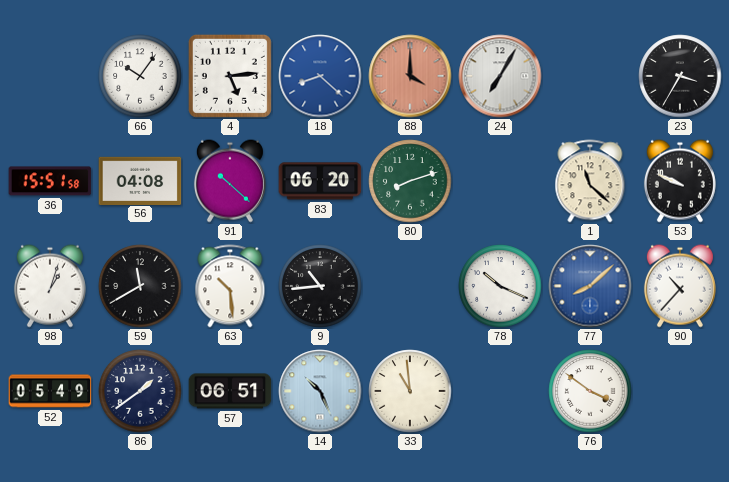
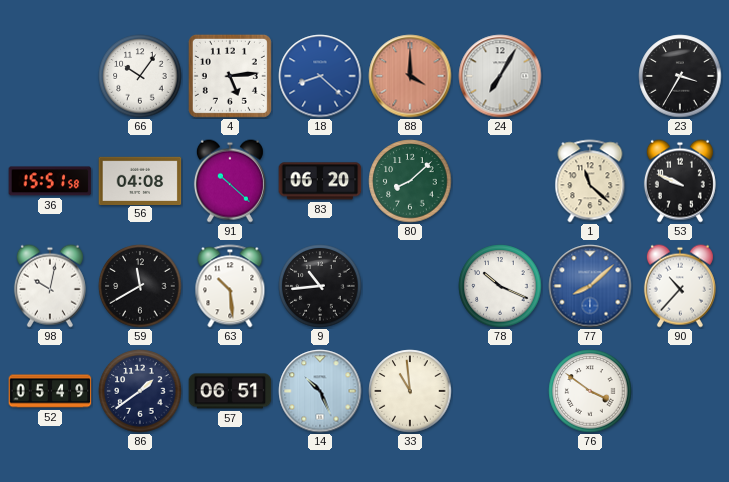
80: 8:12 -> 8:08 (410, 181)
98: 1:03 -> 10:02 (50, 286)
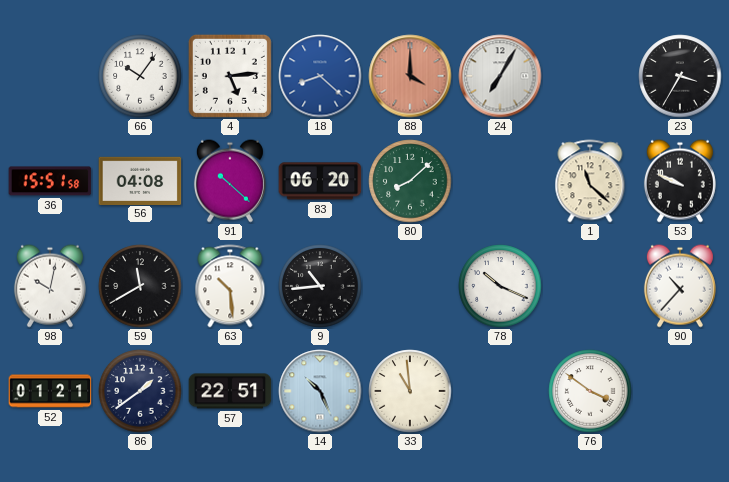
77: 8:08 -> none (590, 286)
52: 05:49 -> 01:21 (50, 391)
57: 06:51 -> 22:51 (230, 391)
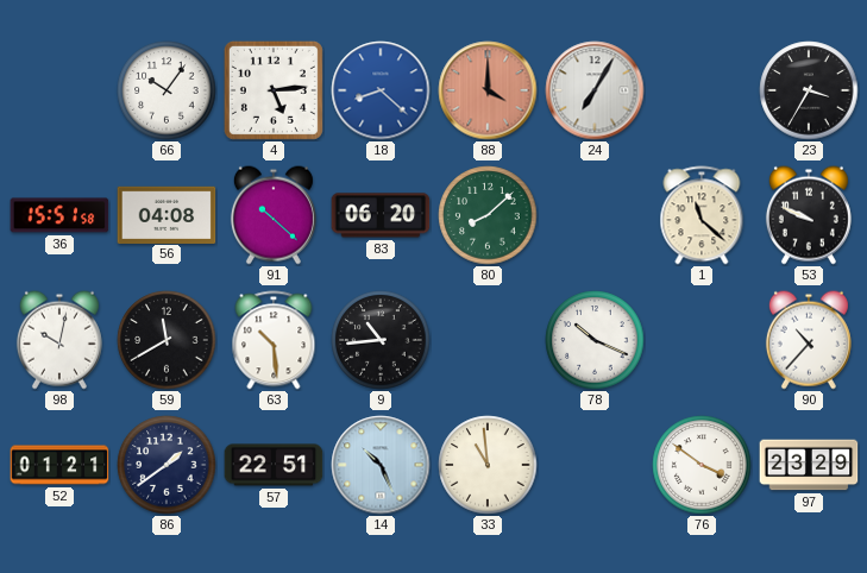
97: none -> 23:29 (809, 465)
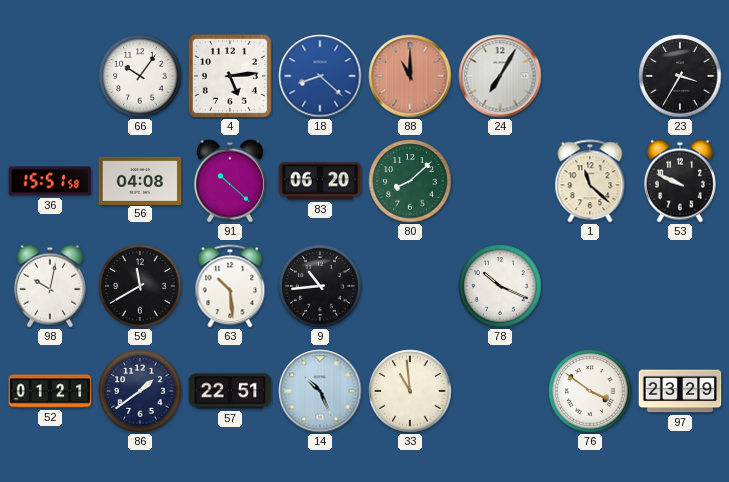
88: 4:00 -> 11:00 (410, 76)
90: 10:37 -> none (809, 340)
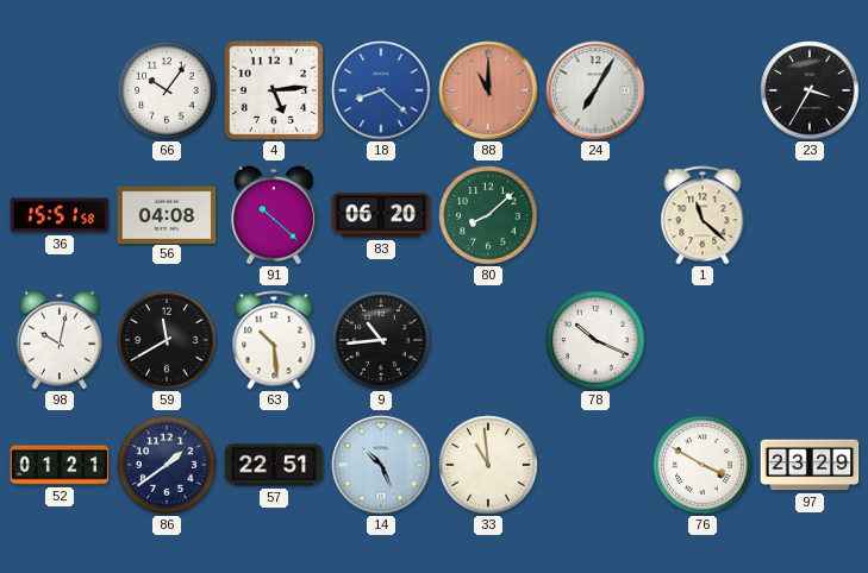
53: 9:49 -> none (680, 181)
76: 3:51 -> 3:50 (702, 465)
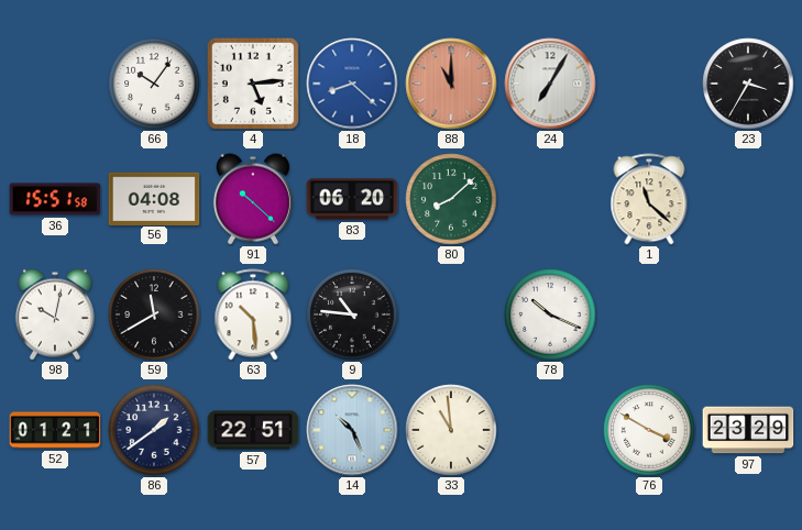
9: 10:44 -> 10:46 (352, 314)
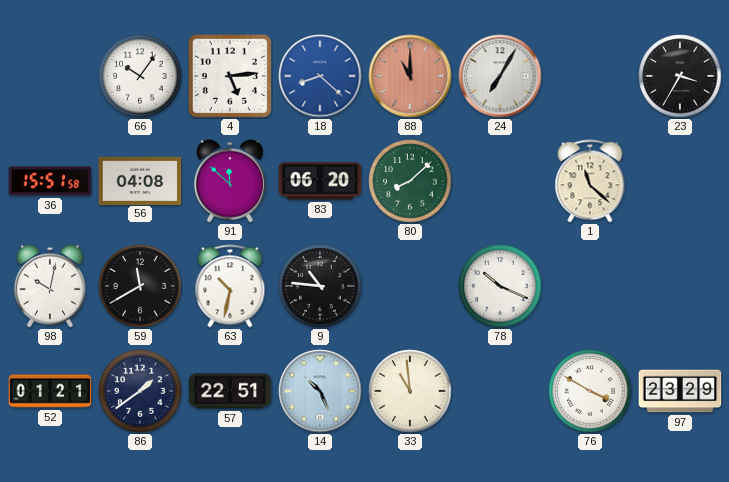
91: 10:22 -> 11:52 (230, 181)
63: 10:29 -> 10:32 (230, 286)
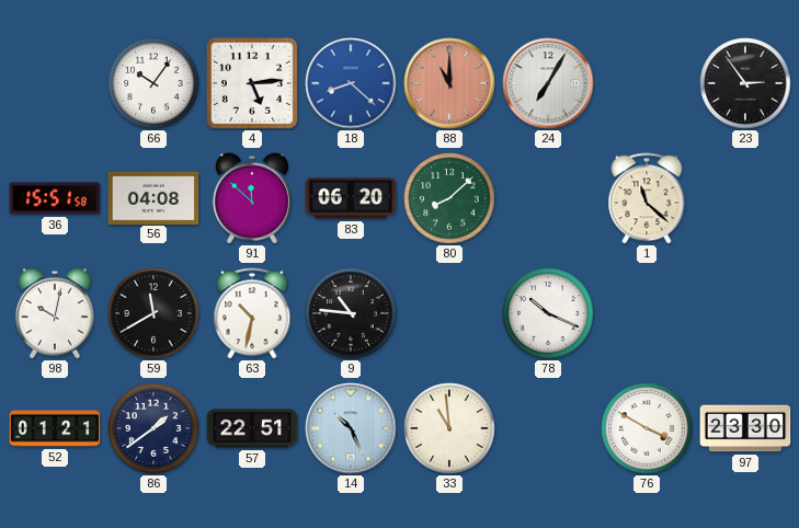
23: 3:35 -> 2:54 (745, 83)
97: 23:29 -> 23:30 (745, 428)
